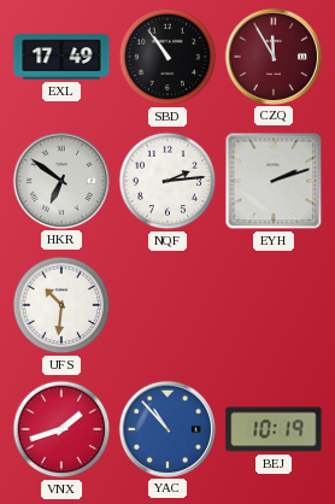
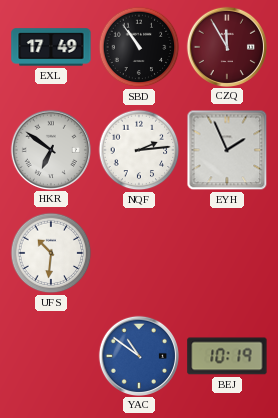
EYH: 2:12 -> 1:56 (227, 150)
VNX: 1:42 -> none (61, 429)
YAC: 10:53 -> 10:51 (138, 355)
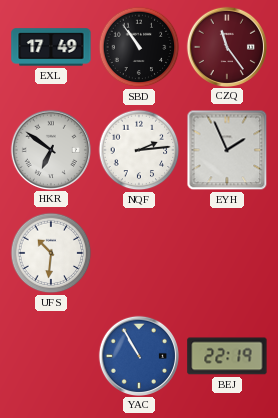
CZQ: 11:55 -> 11:24 (226, 46)
YAC: 10:51 -> 10:55 (138, 355)
BEJ: 10:19 -> 22:19 (227, 356)
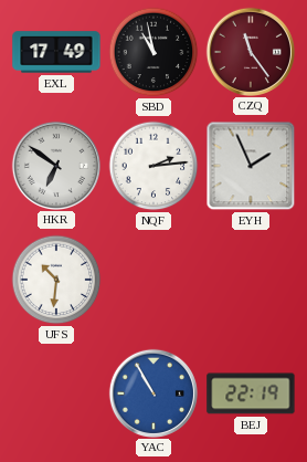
SBD: 10:54 -> 10:58 (153, 52)
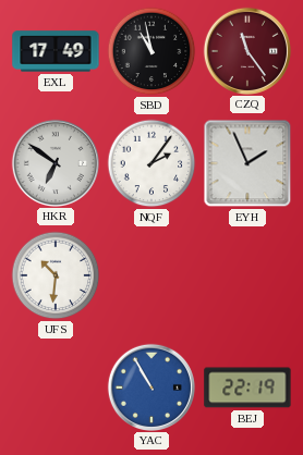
NQF: 2:14 -> 2:06 (152, 163)
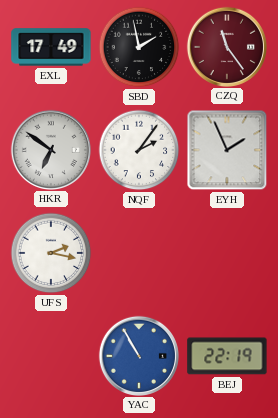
SBD: 10:58 -> 1:58 (139, 47)
UFS: 10:31 -> 2:17 (51, 253)
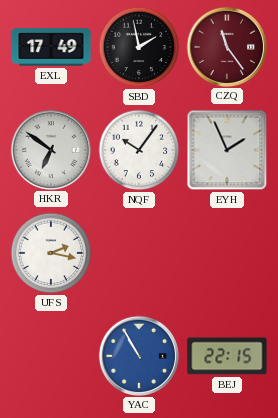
NQF: 2:06 -> 10:06 (139, 150)
BEJ: 22:19 -> 22:15 (227, 356)
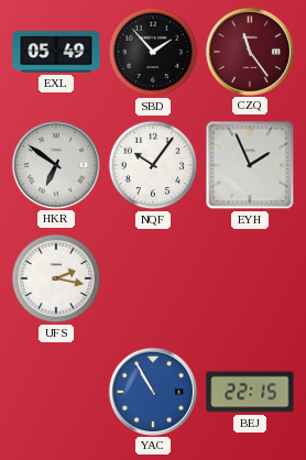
EXL: 17:49 -> 05:49 (56, 52)
SBD: 1:58 -> 1:53 (153, 52)
